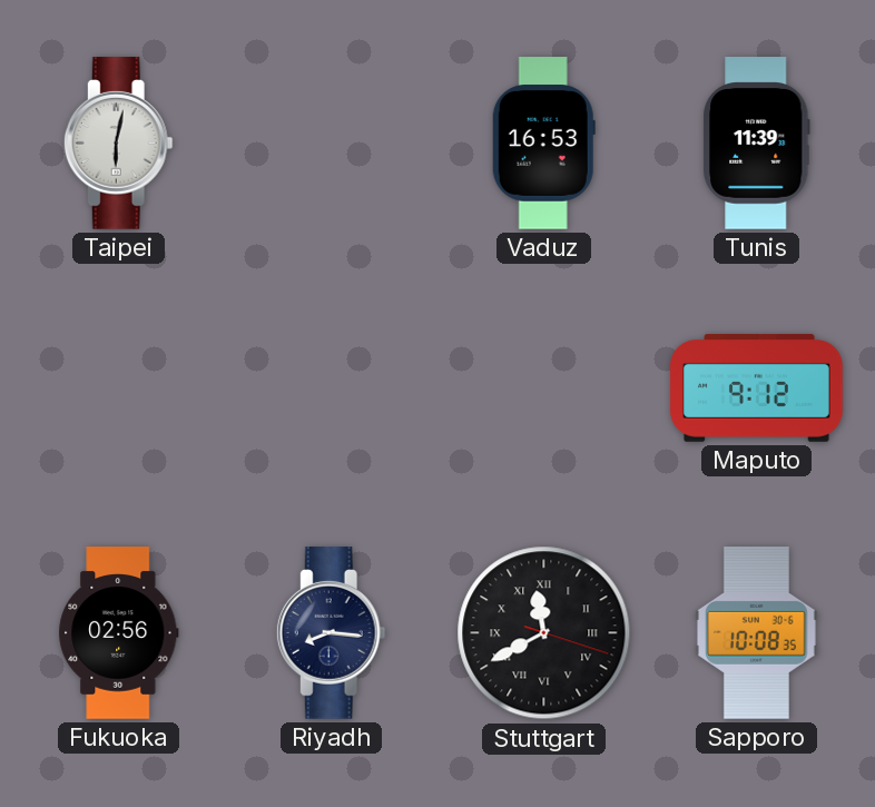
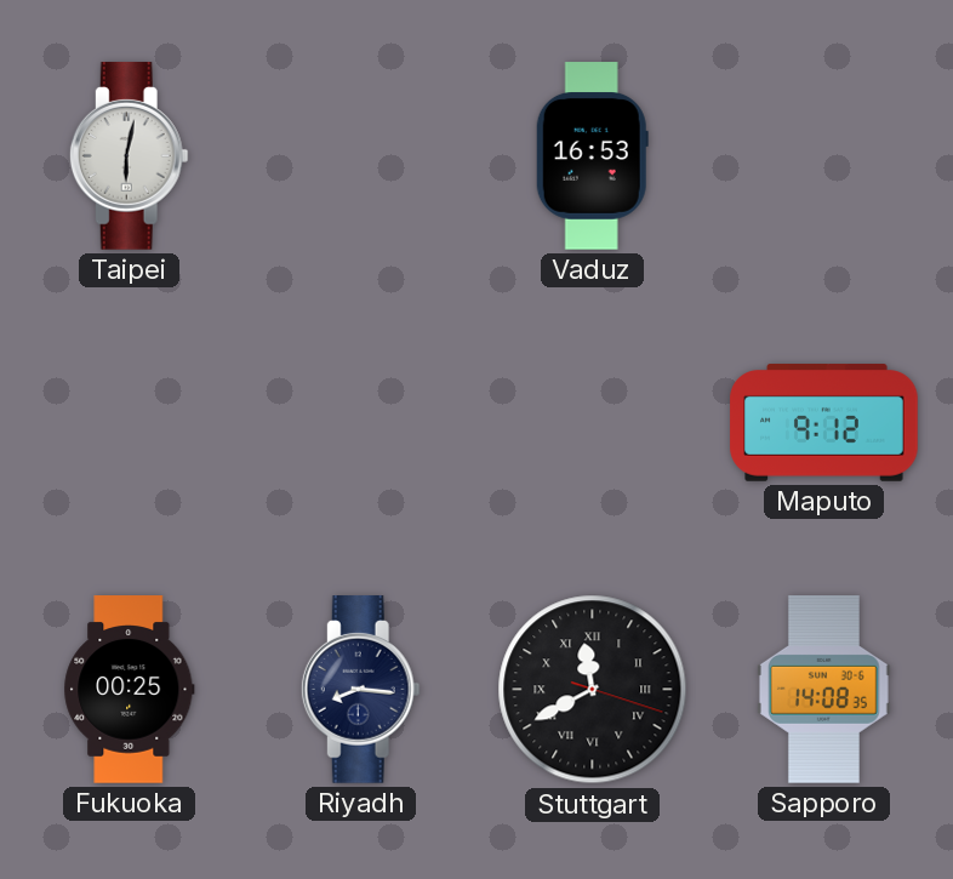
Tunis: 11:39 -> none (757, 144)
Fukuoka: 02:56 -> 00:25 (130, 690)
Sapporo: 10:08 -> 14:08 (823, 690)
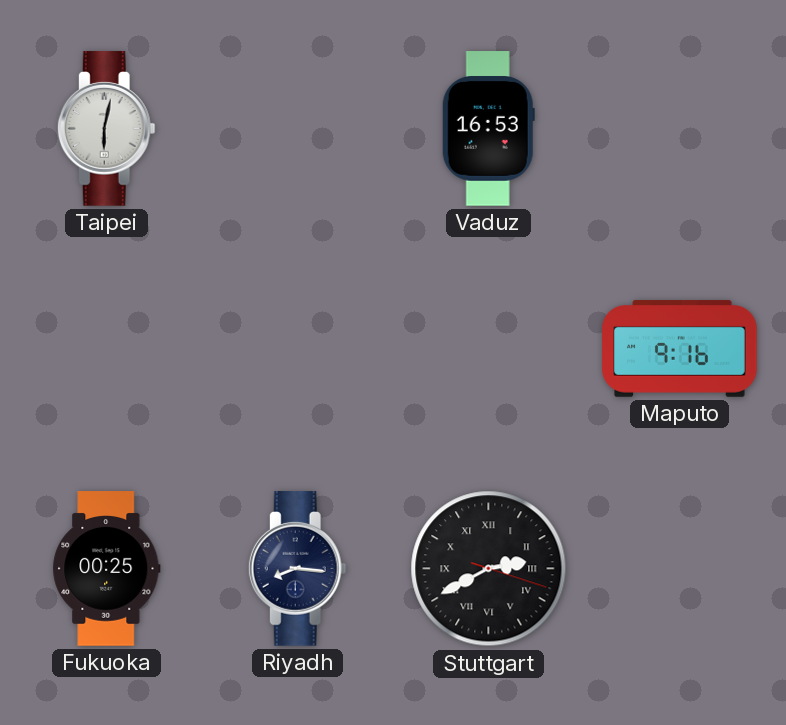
Maputo: 9:12 -> 9:16 (680, 349)
Stuttgart: 11:40 -> 2:40 (489, 569)
Sapporo: 14:08 -> none (823, 690)
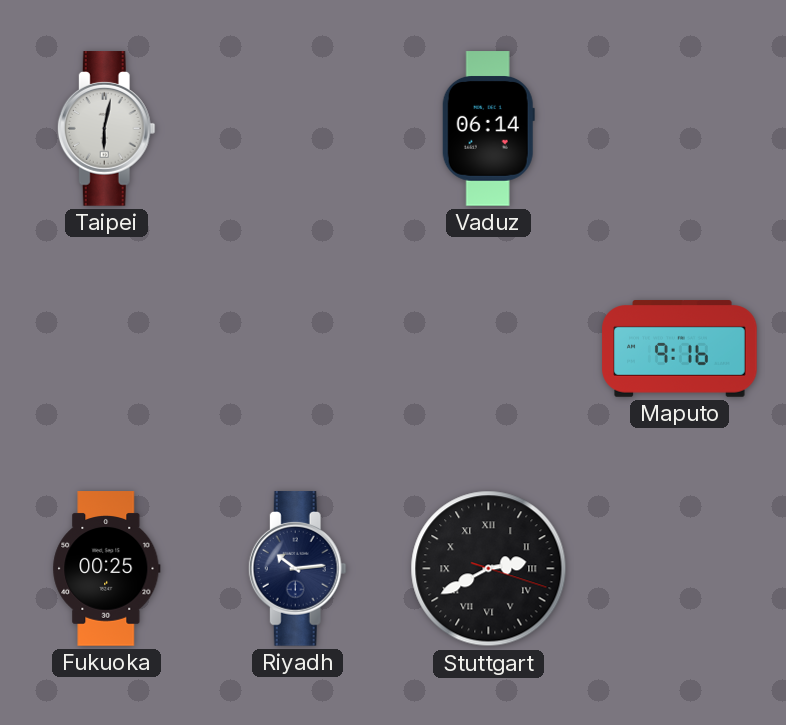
Vaduz: 16:53 -> 06:14 (488, 129)
Riyadh: 8:16 -> 10:14 (297, 569)
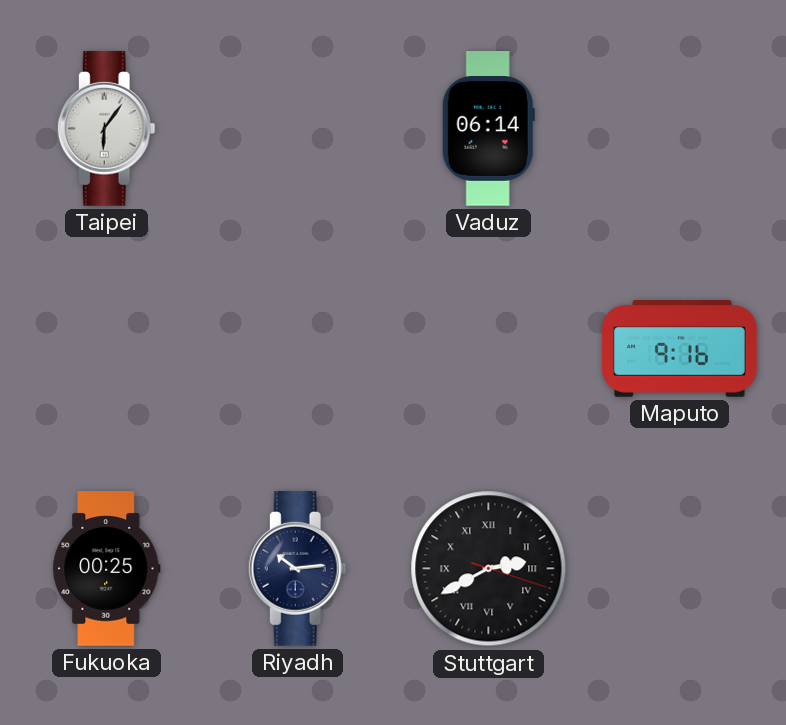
Taipei: 6:02 -> 6:06 (106, 129)
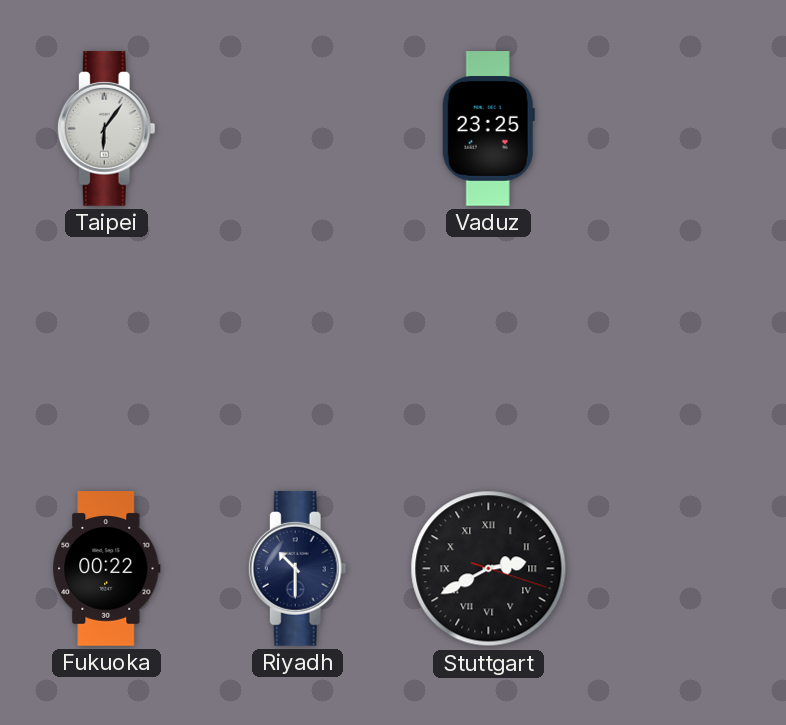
Vaduz: 06:14 -> 23:25 (488, 129)
Maputo: 9:16 -> none (680, 349)
Fukuoka: 00:25 -> 00:22 (107, 569)
Riyadh: 10:14 -> 10:30 (297, 569)
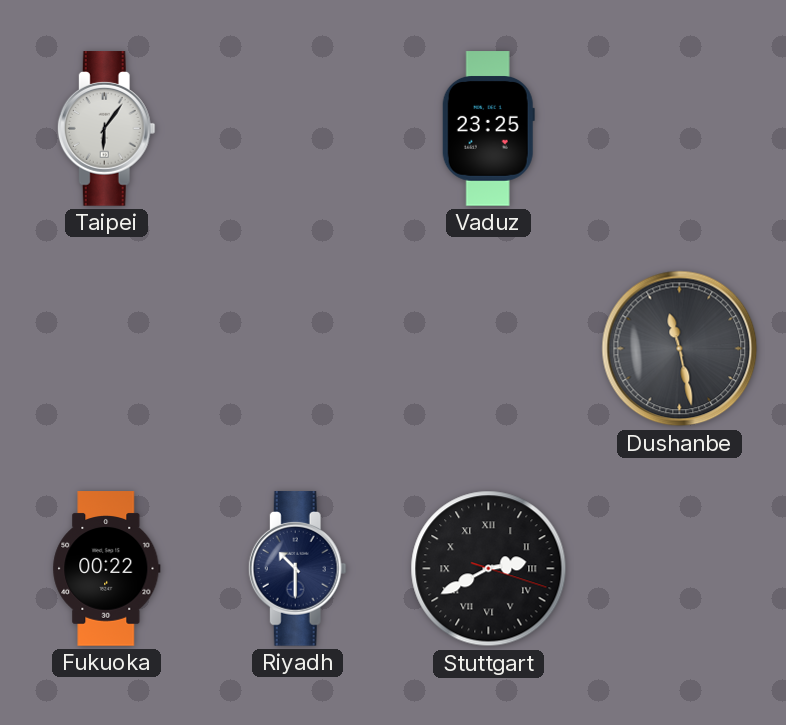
Dushanbe: none -> 11:28 (680, 349)
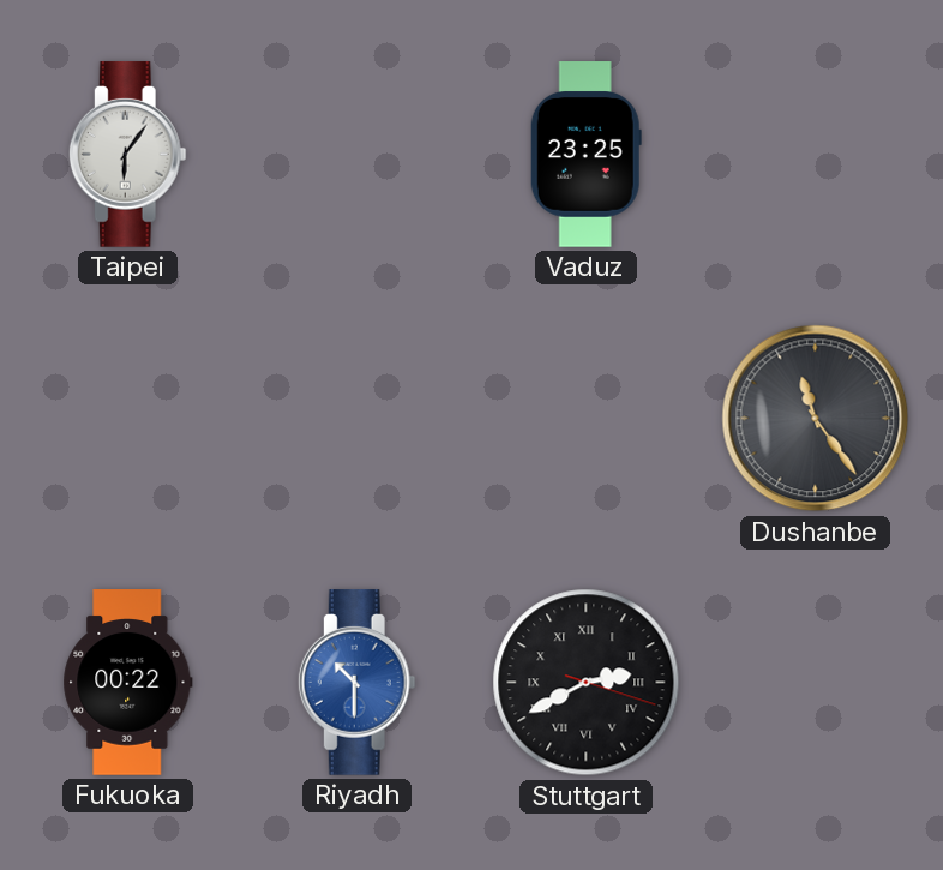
Dushanbe: 11:28 -> 11:24 (816, 419)
Riyadh dial: navy -> blue (356, 683)
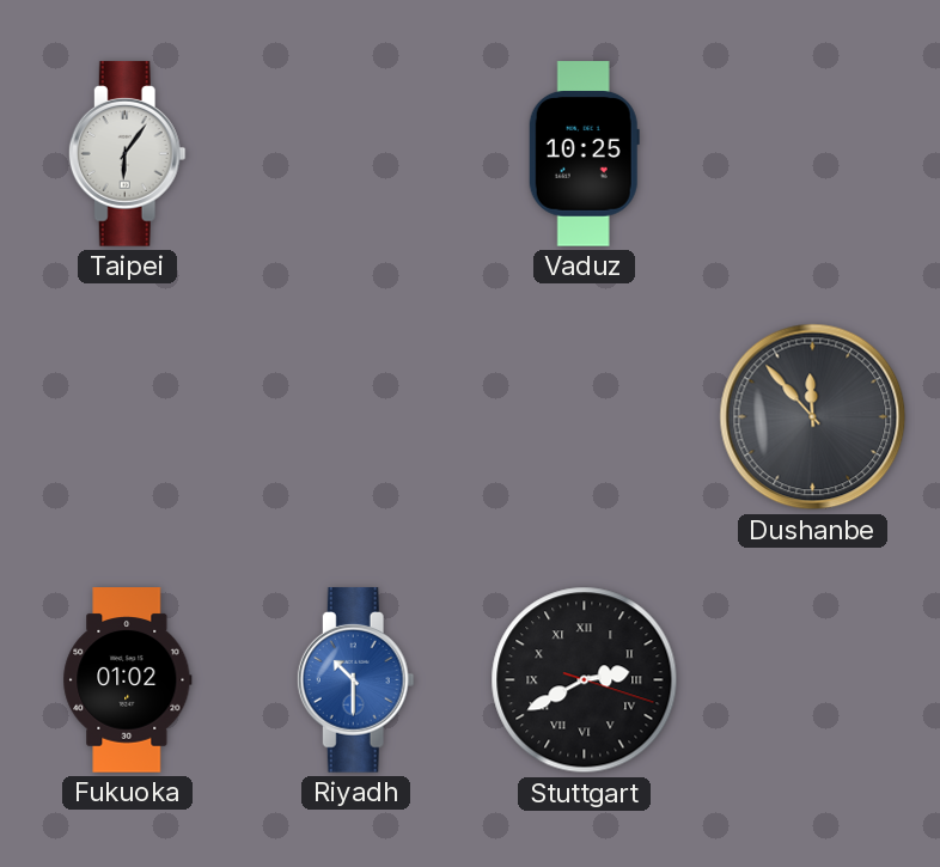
Vaduz: 23:25 -> 10:25 (584, 154)
Dushanbe: 11:24 -> 11:53 (813, 417)
Fukuoka: 00:22 -> 01:02 (128, 680)
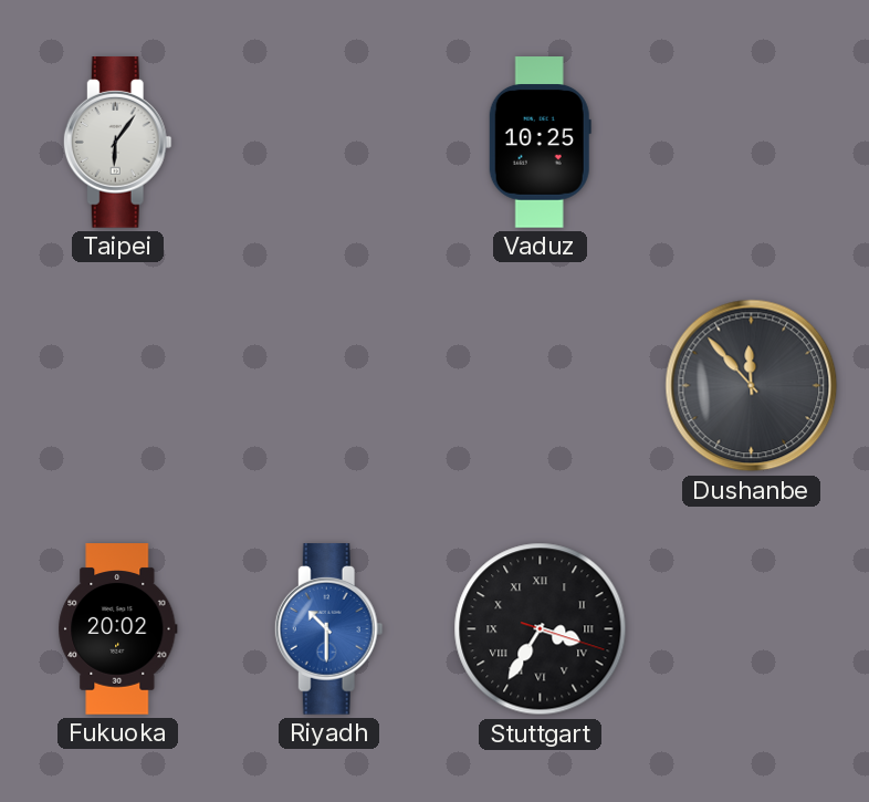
Fukuoka: 01:02 -> 20:02 (118, 629)
Stuttgart: 2:40 -> 3:35 (541, 629)
